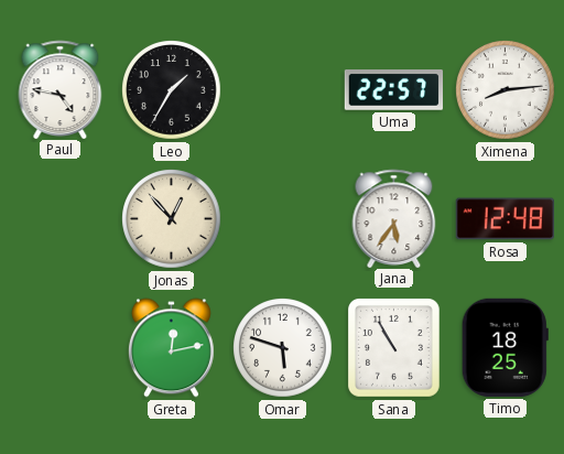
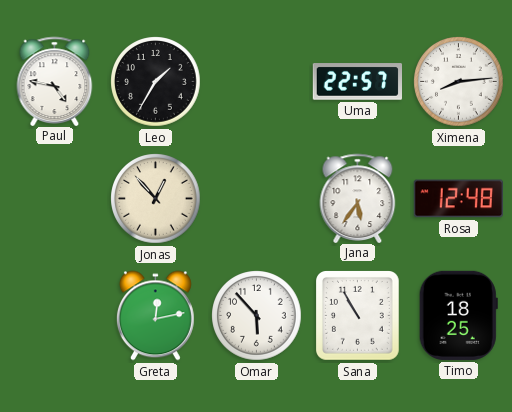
Omar: 5:48 -> 5:53 (257, 316)
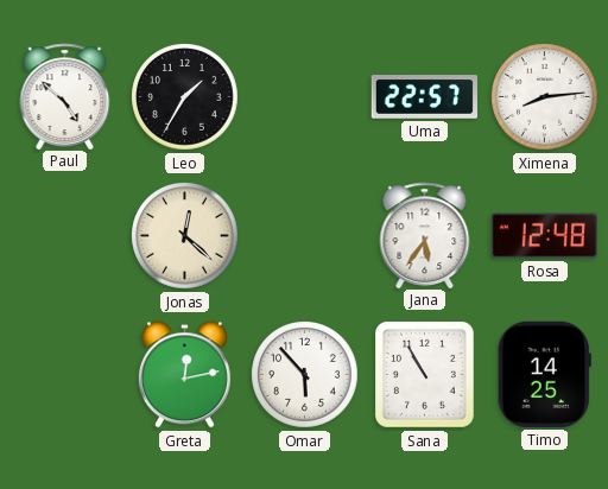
Paul: 4:47 -> 4:52 (65, 96)
Jonas: 12:53 -> 12:22 (185, 236)
Timo: 18:25 -> 14:25 (544, 374)
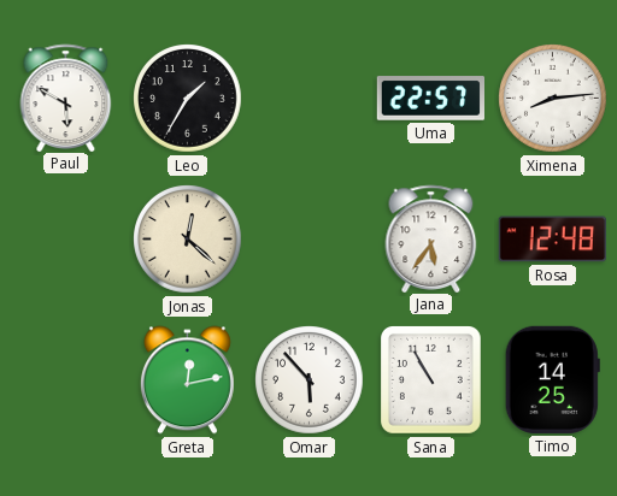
Paul: 4:52 -> 5:50 (66, 98)
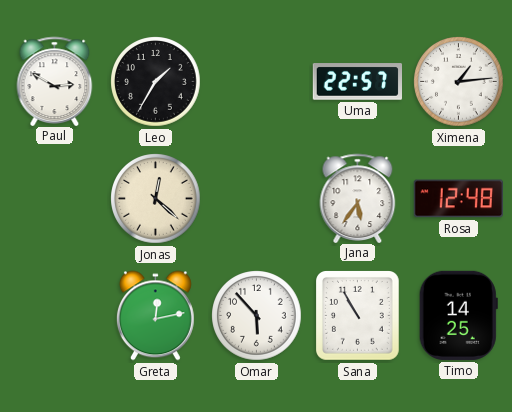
Paul: 5:50 -> 2:50 (55, 81)
Ximena: 8:14 -> 1:14 (459, 82)
